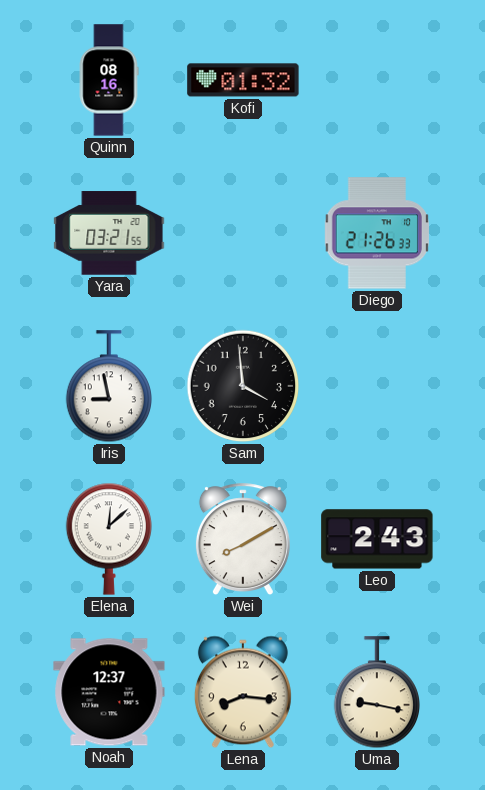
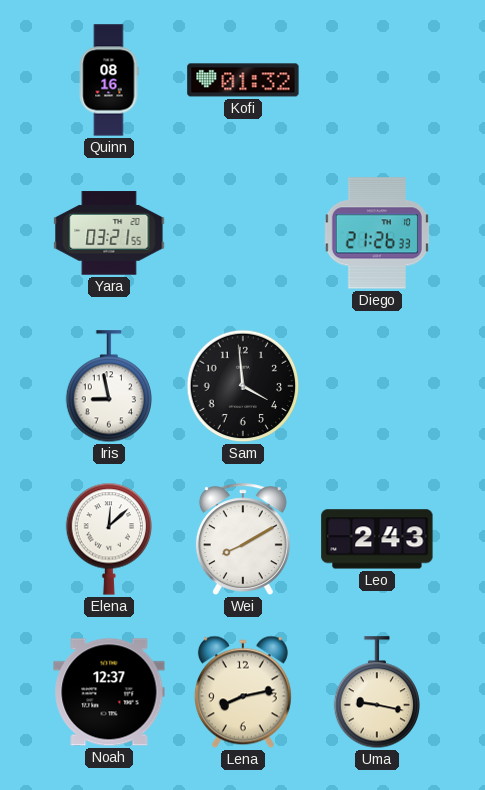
Lena: 8:16 -> 8:13 (243, 692)
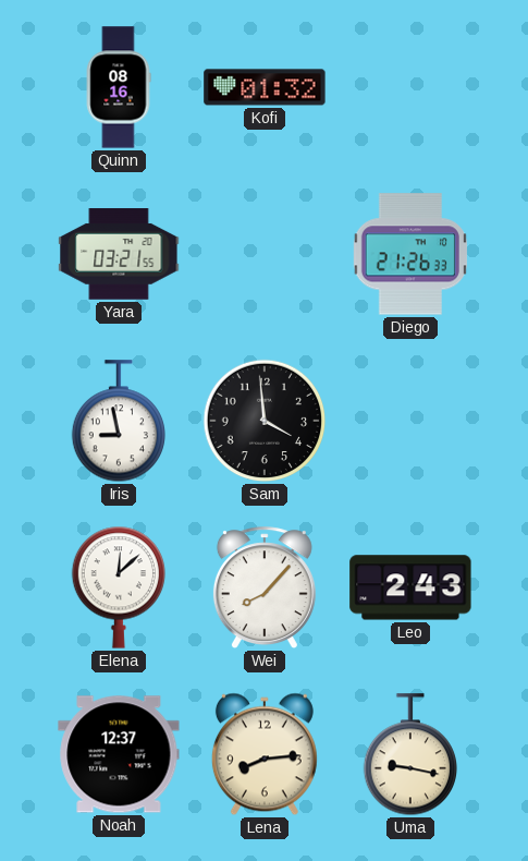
Wei: 8:10 -> 8:07 (265, 589)
Lena: 8:13 -> 8:14 (265, 754)
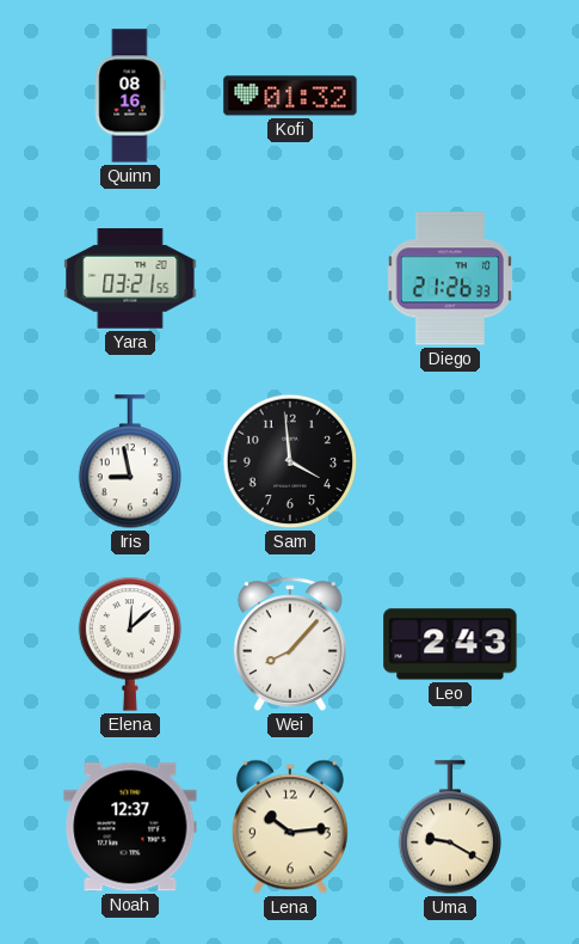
Lena: 8:14 -> 10:14 (290, 827)
Uma: 9:17 -> 9:20 (449, 828)
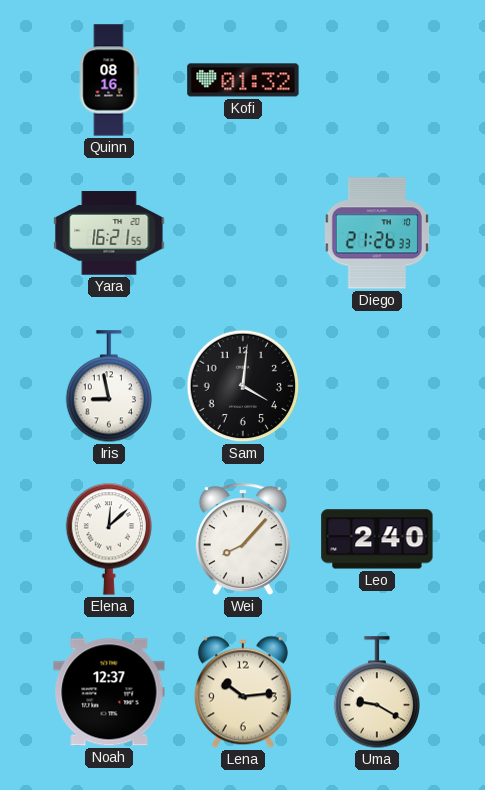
Yara: 03:21 -> 16:21 (109, 233)
Sam: 3:59 -> 4:01 (243, 386)
Leo: 2:43 -> 2:40 (377, 539)
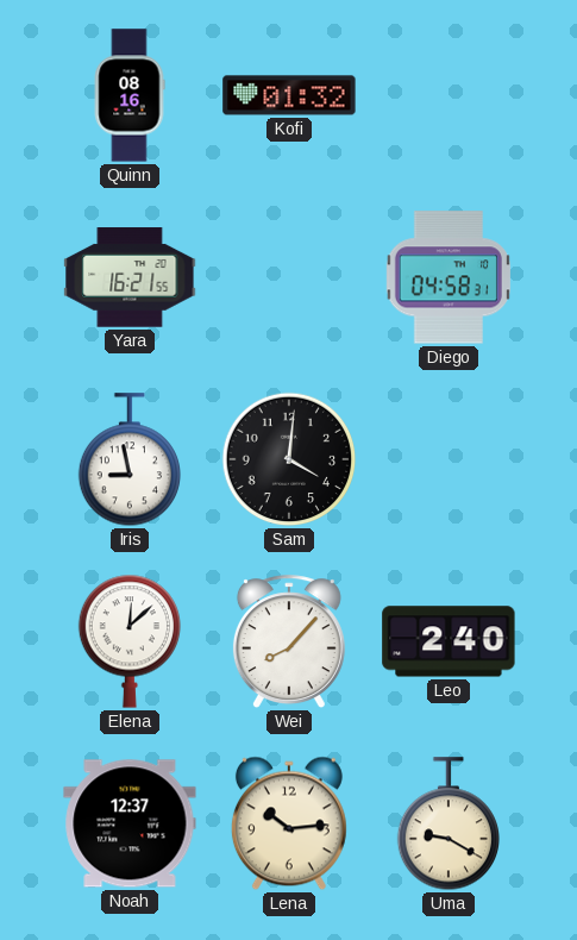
Diego: 21:26 -> 04:58 (449, 277)
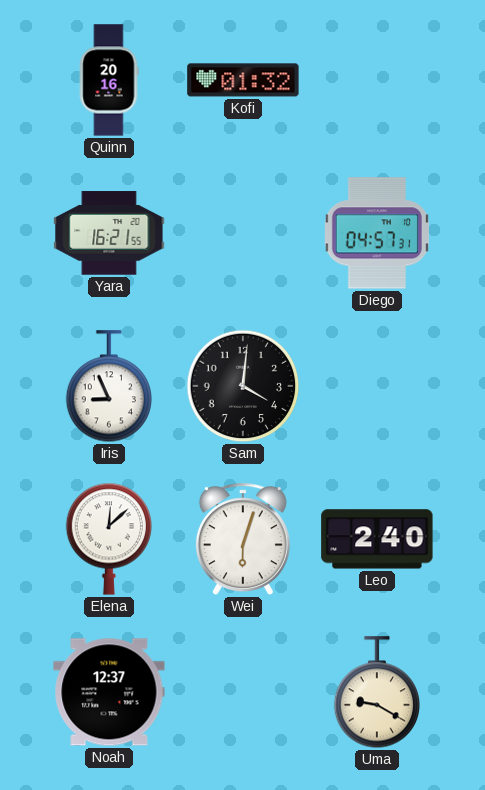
Quinn: 08:16 -> 20:16 (109, 80)
Diego: 04:58 -> 04:57 (377, 233)
Iris: 8:58 -> 8:56 (108, 387)
Wei: 8:07 -> 6:03 (243, 540)
Lena: 10:14 -> none (289, 823)
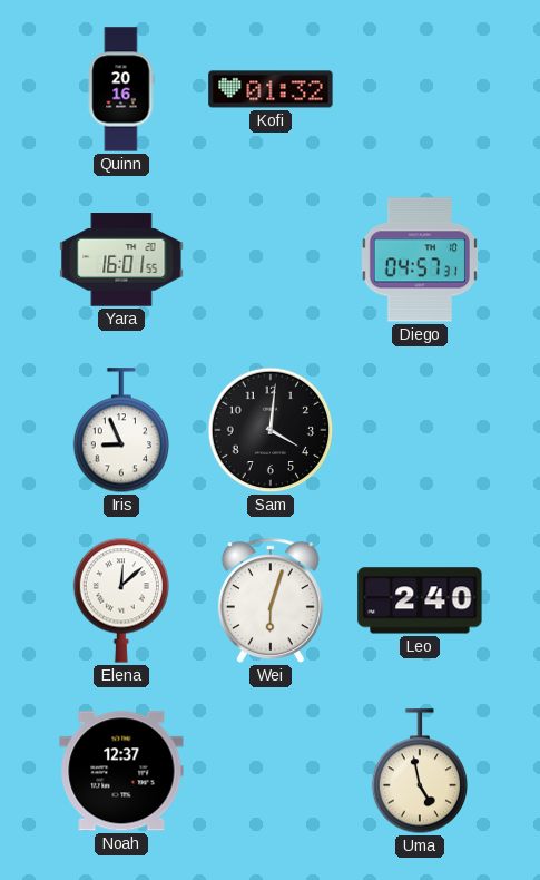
Yara: 16:21 -> 16:01 (121, 260)
Uma: 9:20 -> 4:58 (419, 772)
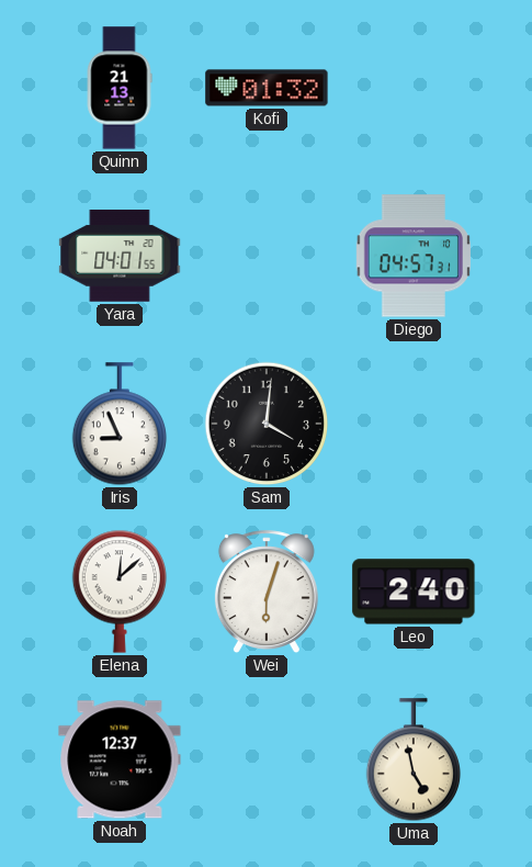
Quinn: 20:16 -> 21:13 (120, 88)
Yara: 16:01 -> 04:01 (120, 256)
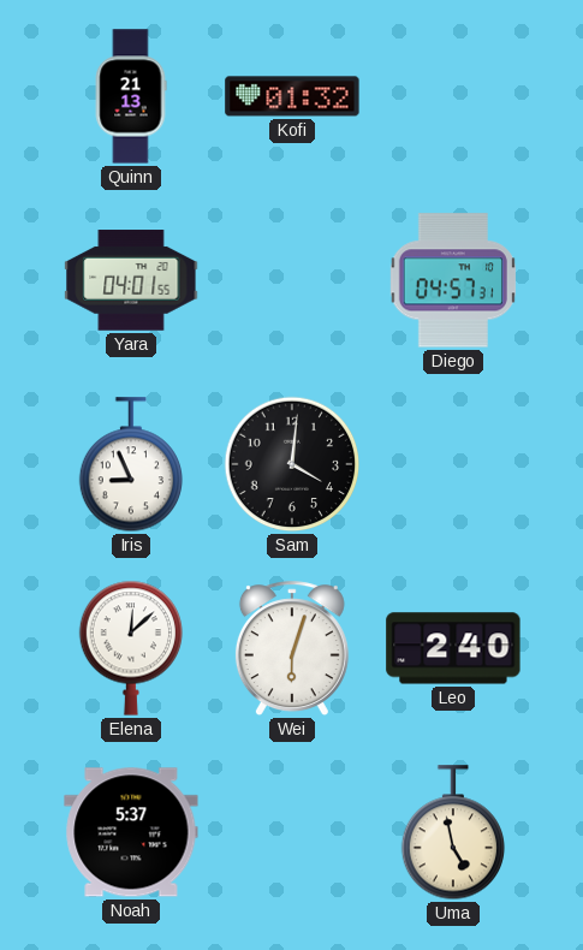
Noah: 12:37 -> 5:37 (131, 832)
